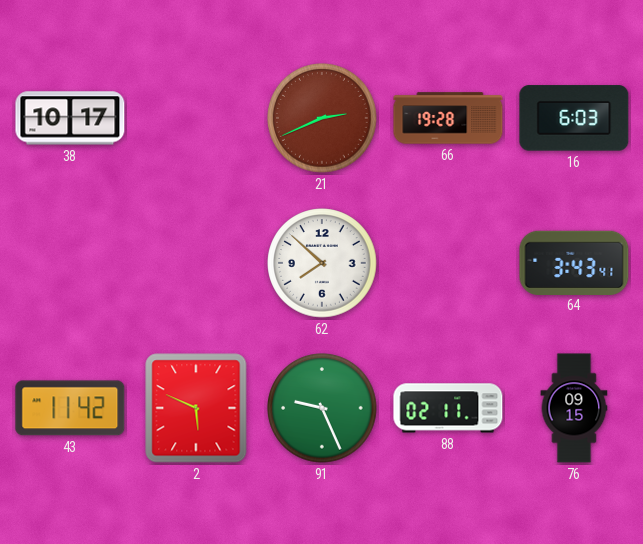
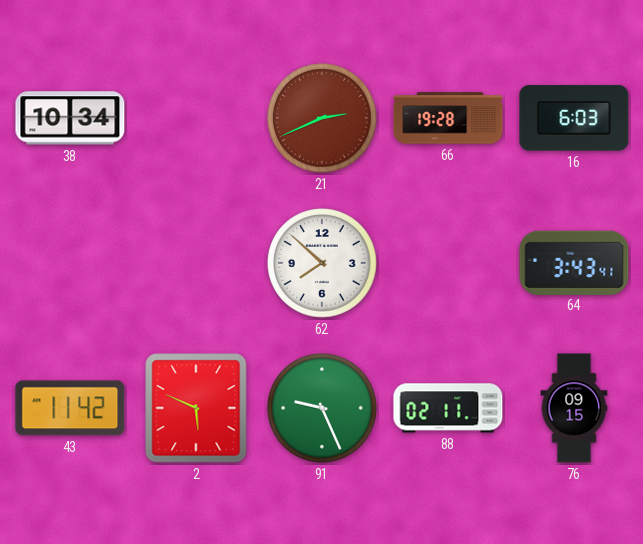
38: 10:17 -> 10:34 (70, 118)
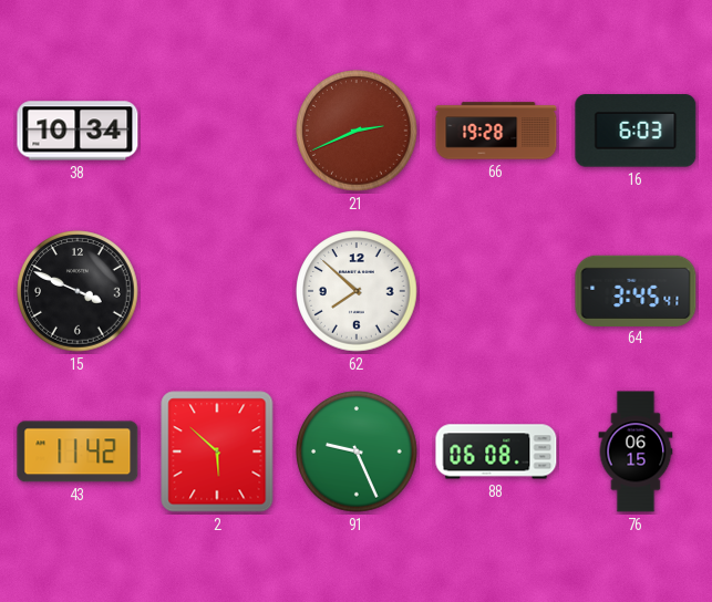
15: none -> 3:49 (78, 291)
64: 3:43 -> 3:45 (636, 290)
2: 5:49 -> 5:52 (217, 451)
88: 02:11 -> 06:08 (496, 451)
76: 09:15 -> 06:15 (636, 451)
